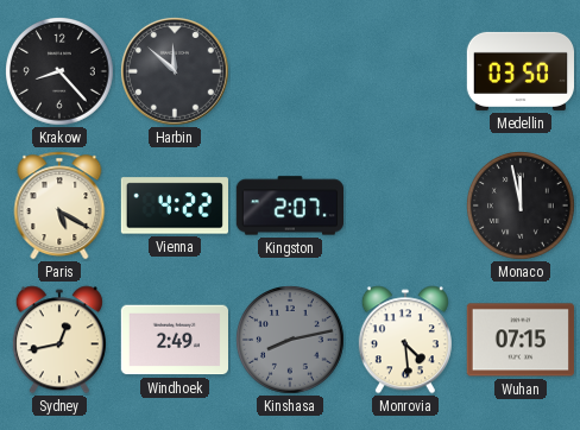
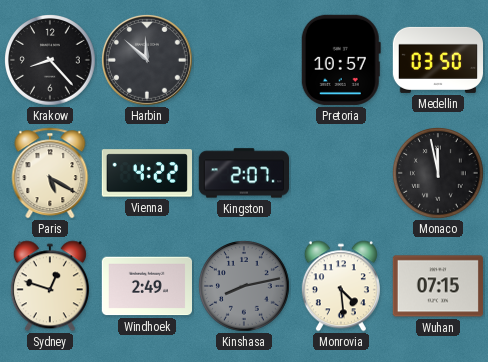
Pretoria: none -> 10:57 (341, 60)
Sydney: 12:43 -> 12:48 (50, 286)
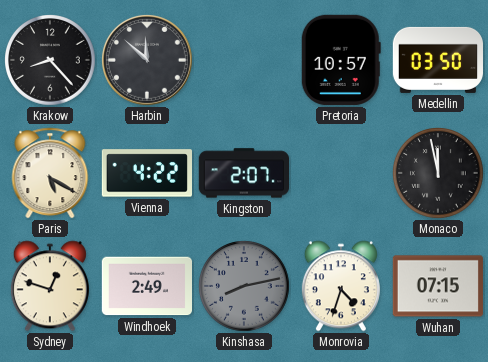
Monrovia: 4:29 -> 4:33 (341, 286)
